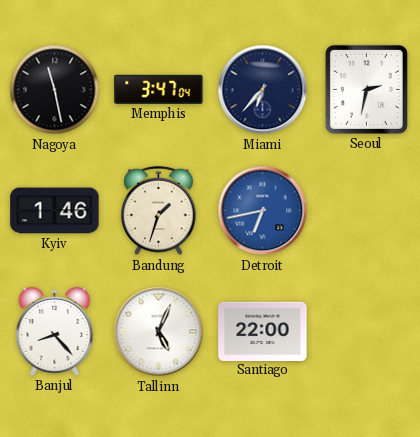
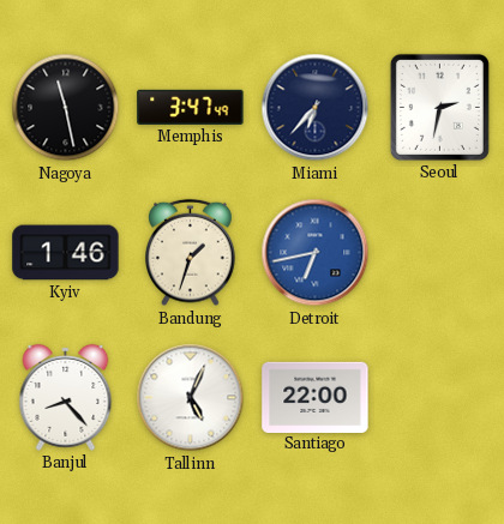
Memphis: 3:47:04 -> 3:47:49 (191, 107)
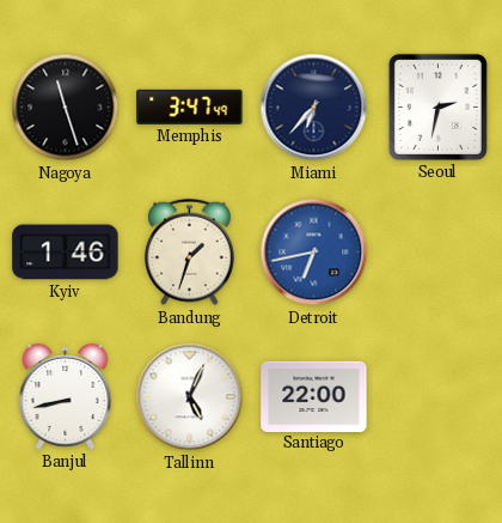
Nagoya: 11:28 -> 11:27 (66, 108)
Banjul: 8:23 -> 8:43 (66, 396)
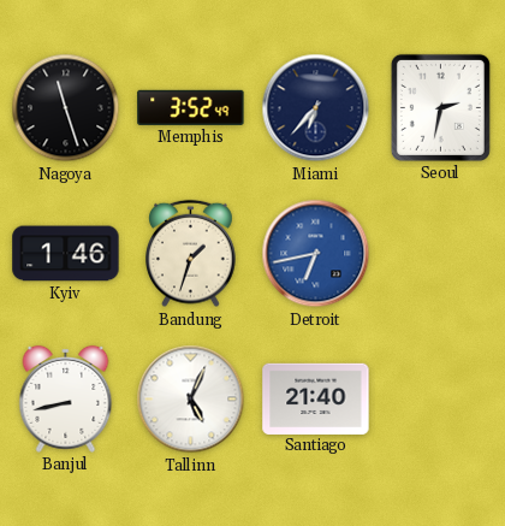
Memphis: 3:47 -> 3:52 (191, 107)
Santiago: 22:00 -> 21:40 (316, 398)
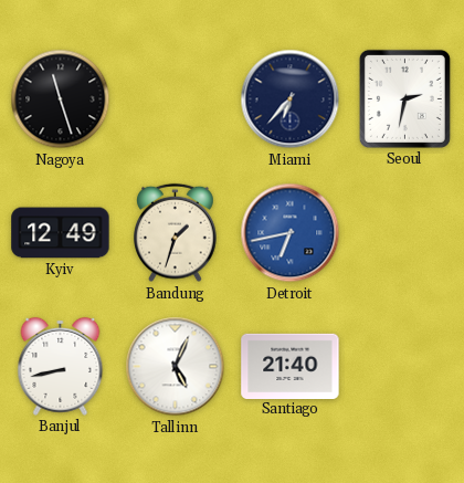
Memphis: 3:52 -> none (191, 107)
Kyiv: 1:46 -> 12:49 (61, 233)
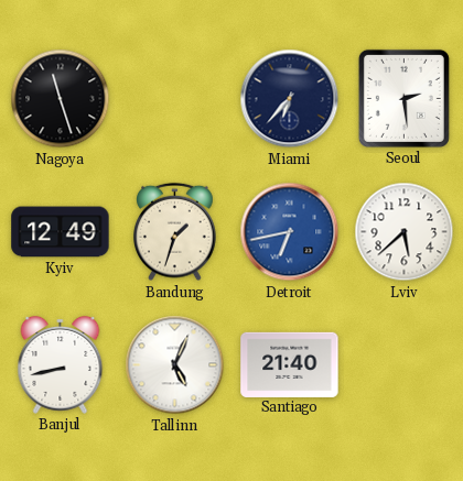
Seoul: 2:32 -> 2:29 (403, 98)
Lviv: none -> 5:38 (405, 232)
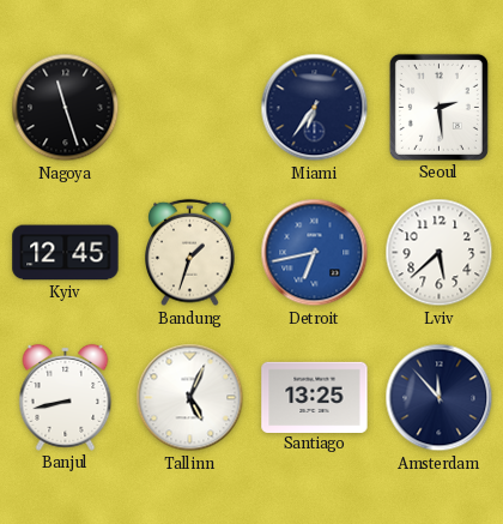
Miami: 6:37 -> 6:36 (315, 108)
Kyiv: 12:49 -> 12:45 (66, 253)
Santiago: 21:40 -> 13:25 (315, 397)
Amsterdam: none -> 11:53 (440, 398)
